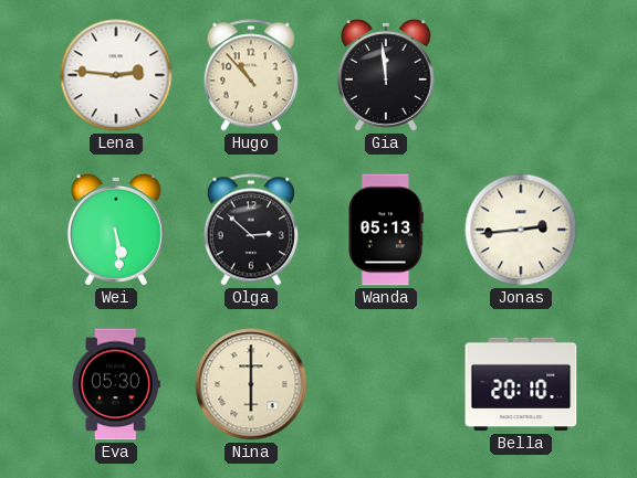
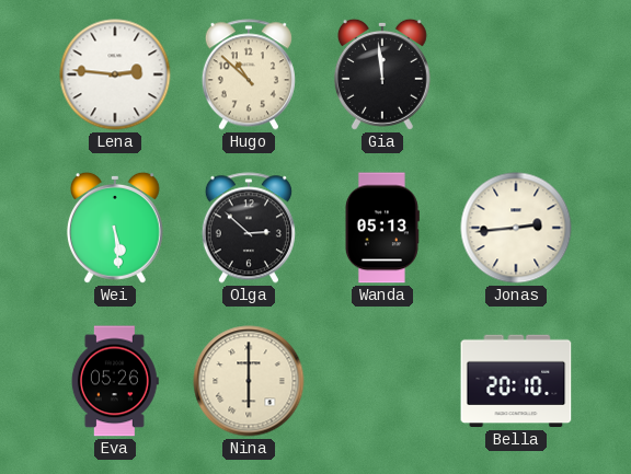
Hugo: 10:53 -> 10:52 (249, 74)
Eva: 05:30 -> 05:26 (115, 381)
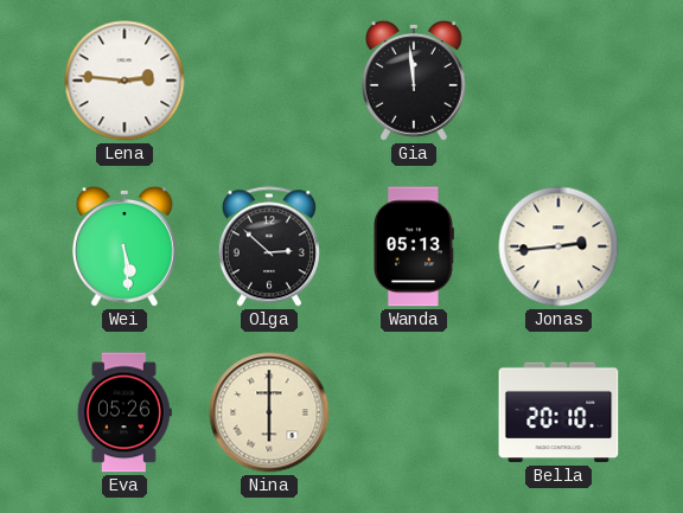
Hugo: 10:52 -> none (249, 74)
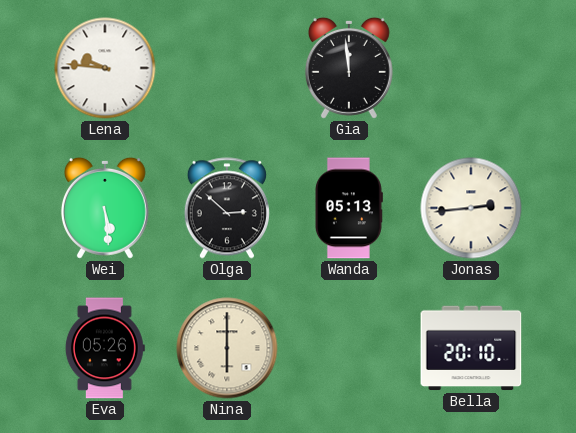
Lena: 2:46 -> 9:46 (105, 68)
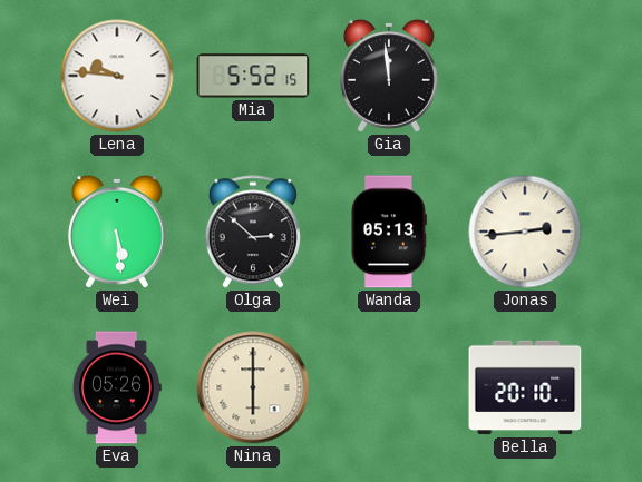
Mia: none -> 5:52 (253, 76)
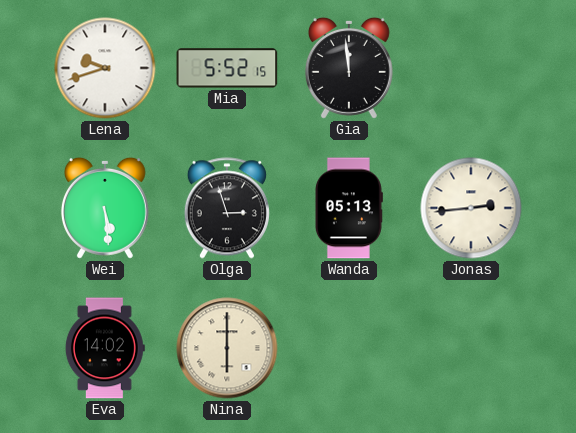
Lena: 9:46 -> 9:42 (105, 68)
Olga: 2:52 -> 2:57 (227, 208)
Eva: 05:26 -> 14:02 (105, 348)
Bella: 20:10 -> none (525, 387)
